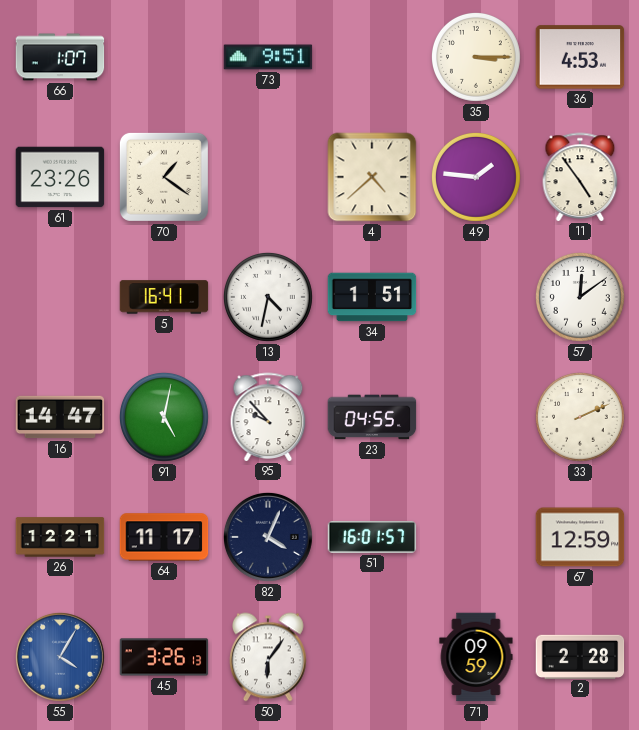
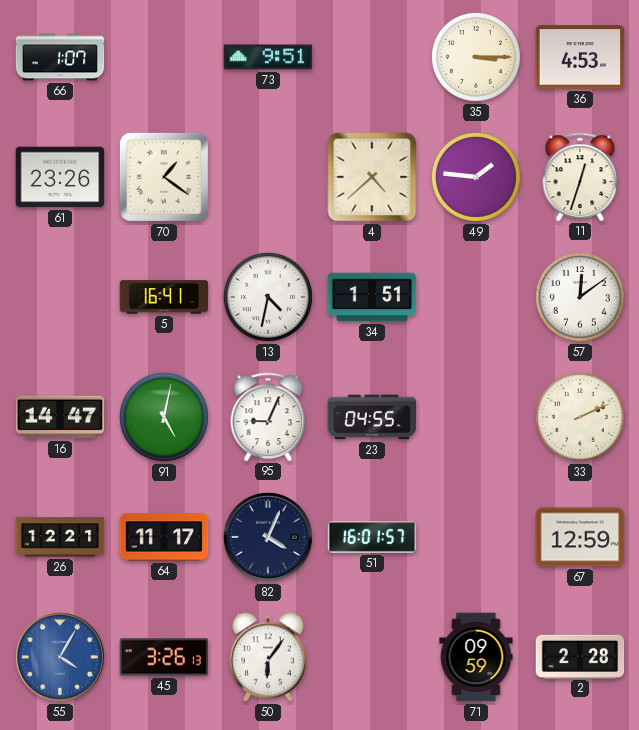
11: 4:54 -> 12:33 (580, 177)
95: 9:53 -> 9:04 (268, 417)
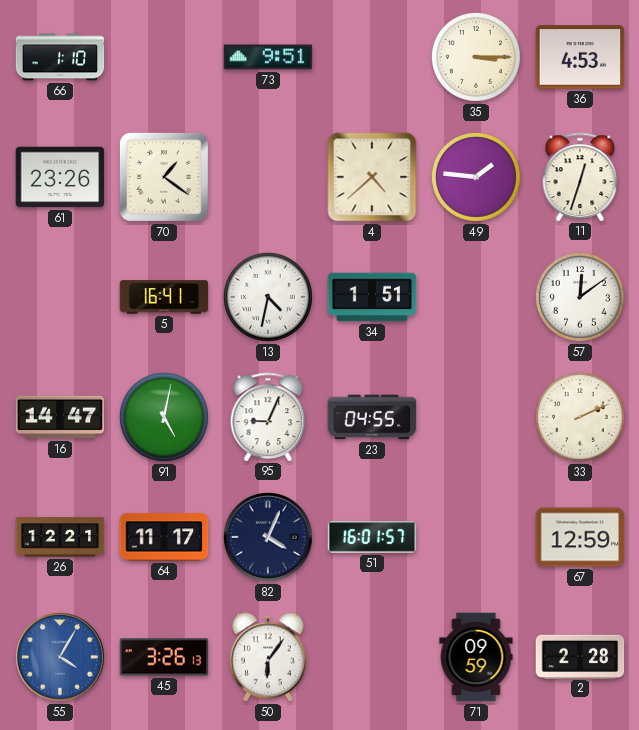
66: 1:07 -> 1:10 (60, 57)
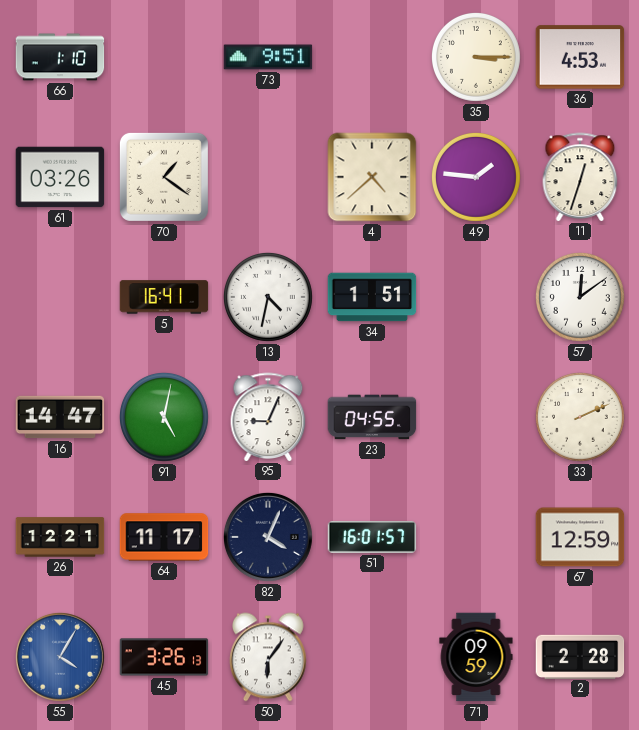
61: 23:26 -> 03:26 (60, 177)
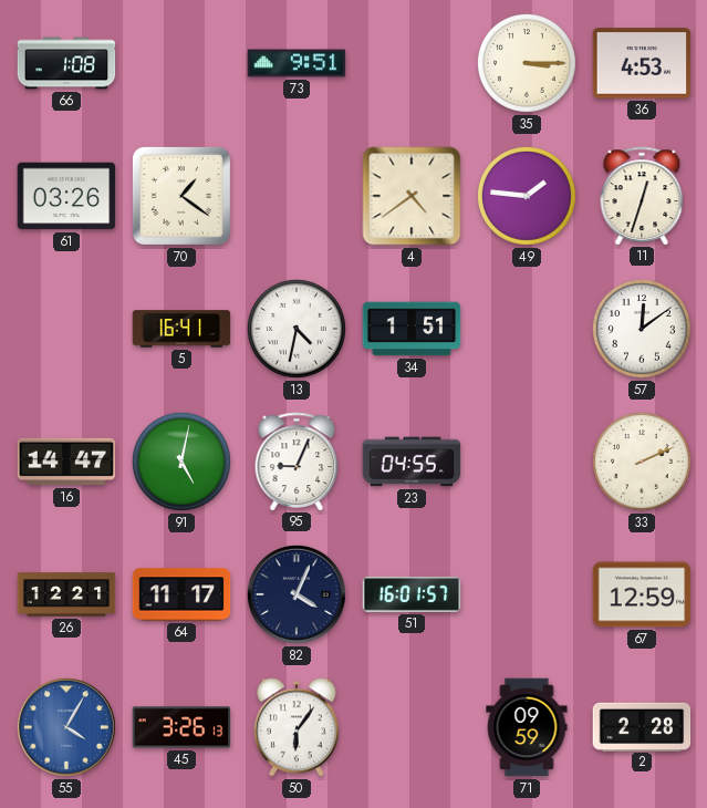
66: 1:10 -> 1:08 (66, 63)
4: 4:38 -> 4:39 (412, 196)
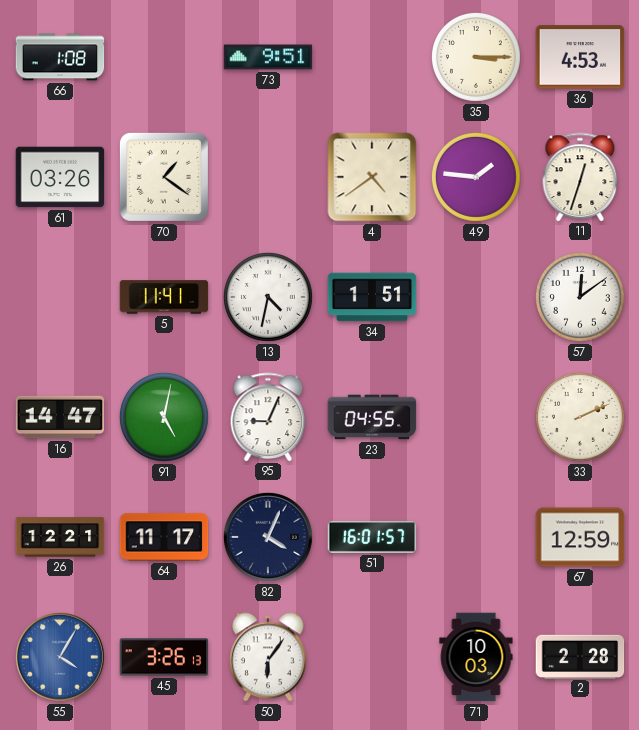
5: 16:41 -> 11:41 (164, 297)
71: 09:59 -> 10:03 (476, 657)
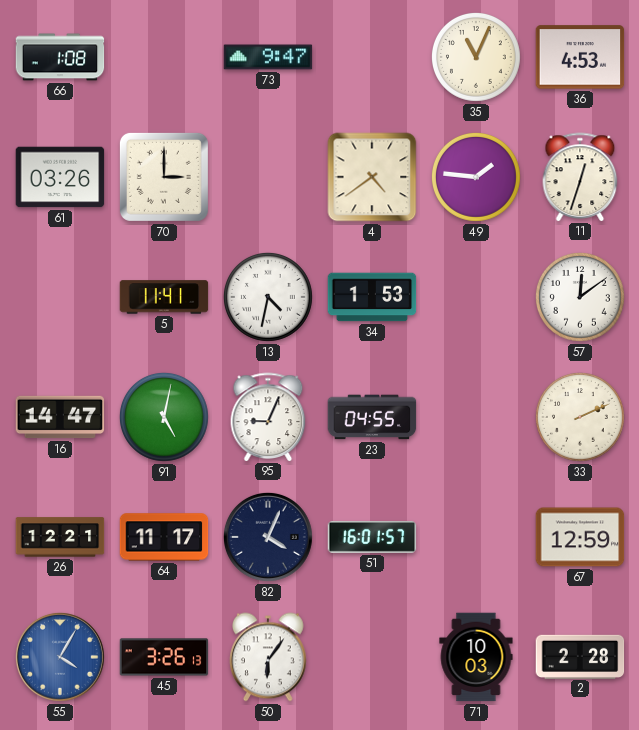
73: 9:51 -> 9:47 (268, 57)
35: 3:15 -> 11:04 (476, 57)
70: 1:21 -> 3:00 (164, 177)
34: 1:51 -> 1:53 (372, 297)
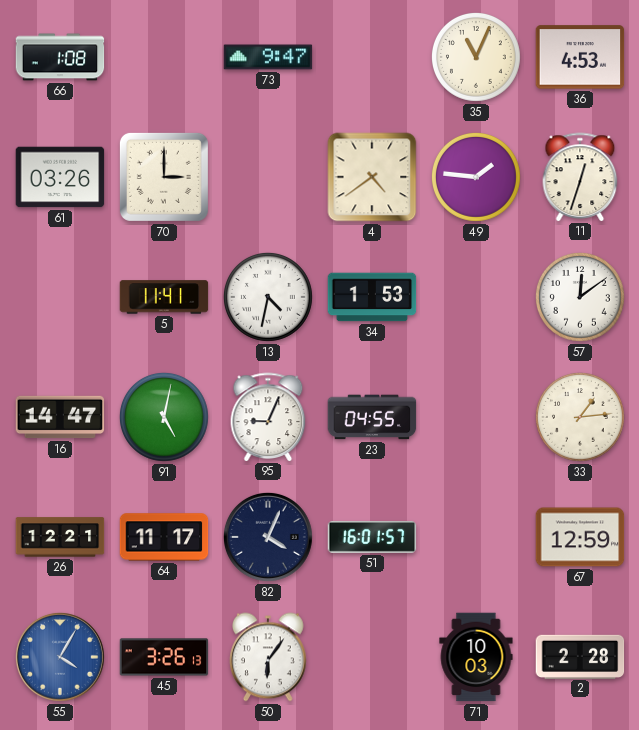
33: 2:11 -> 1:14 (580, 417)
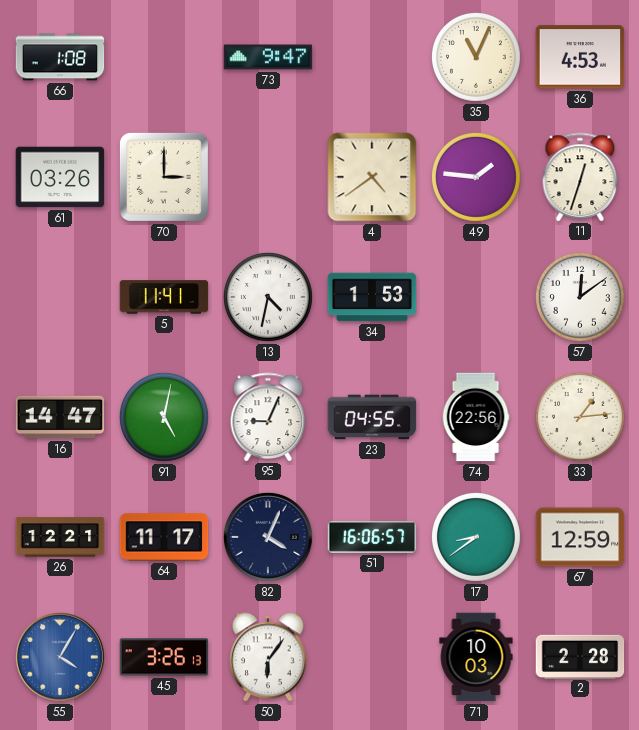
74: none -> 22:56 (476, 417)
51: 16:01 -> 16:06 (372, 537)
17: none -> 8:39 (476, 537)
